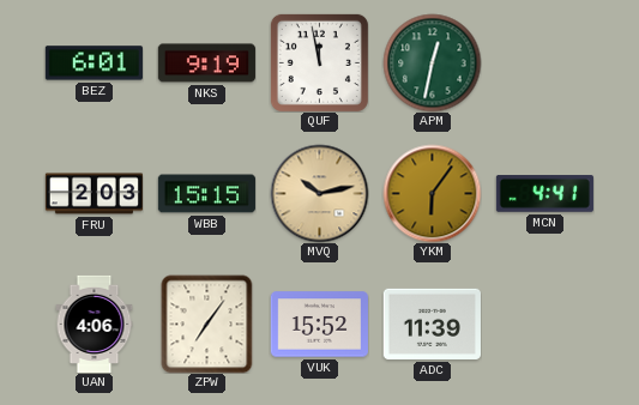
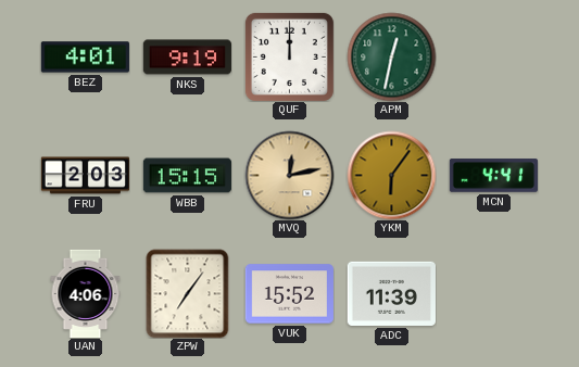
BEZ: 6:01 -> 4:01 (85, 58)
QUF: 11:58 -> 12:00 (289, 56)
MVQ: 10:13 -> 12:13 (289, 175)
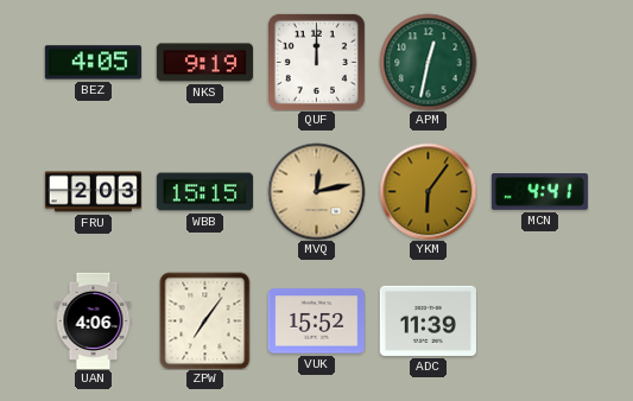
BEZ: 4:01 -> 4:05 (93, 63)
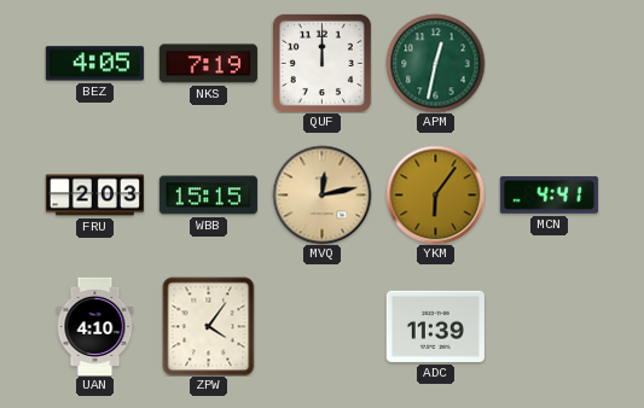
NKS: 9:19 -> 7:19 (208, 64)
UAN: 4:06 -> 4:10 (95, 326)
ZPW: 7:06 -> 4:06 (209, 326)
VUK: 15:52 -> none (316, 322)
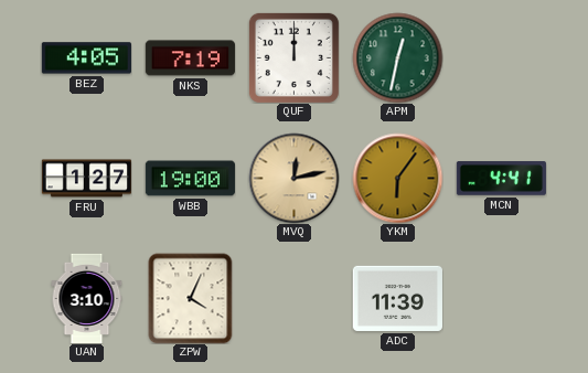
FRU: 2:03 -> 1:27 (86, 179)
WBB: 15:15 -> 19:00 (190, 179)
UAN: 4:10 -> 3:10 (87, 298)
ZPW: 4:06 -> 4:04 (191, 298)
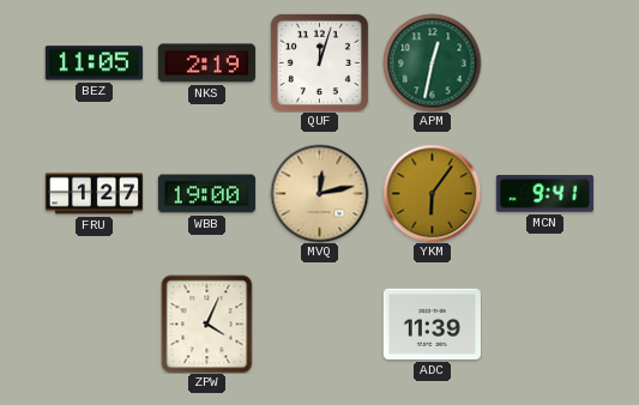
BEZ: 4:05 -> 11:05 (94, 64)
NKS: 7:19 -> 2:19 (206, 64)
QUF: 12:00 -> 12:03 (319, 62)
MCN: 4:41 -> 9:41 (544, 194)
UAN: 3:10 -> none (87, 298)
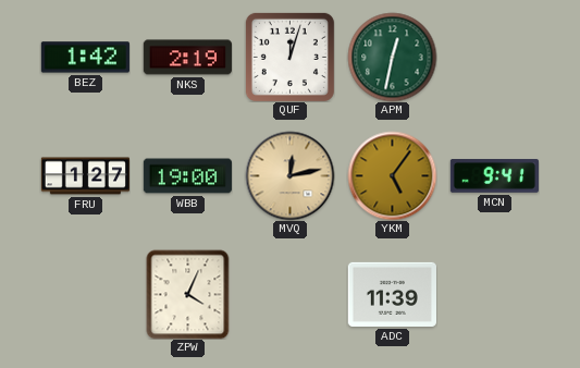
BEZ: 11:05 -> 1:42 (85, 58)
YKM: 6:06 -> 5:06 (392, 175)
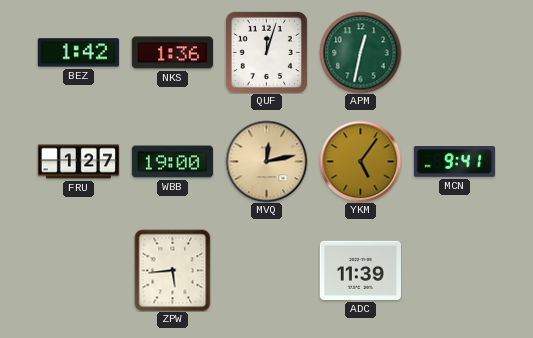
NKS: 2:19 -> 1:36 (172, 53)
ZPW: 4:04 -> 5:44 (173, 270)
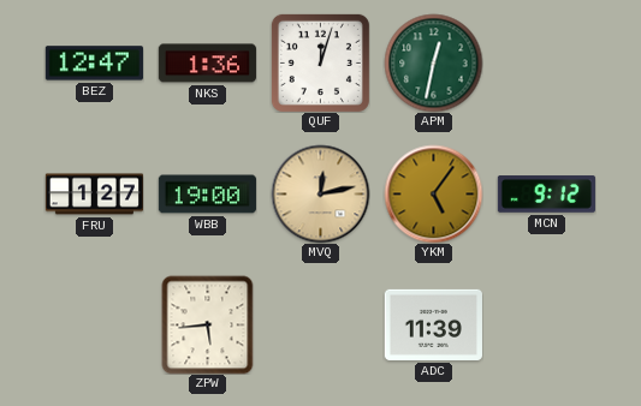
BEZ: 1:42 -> 12:47 (94, 64)
MCN: 9:41 -> 9:12 (546, 195)
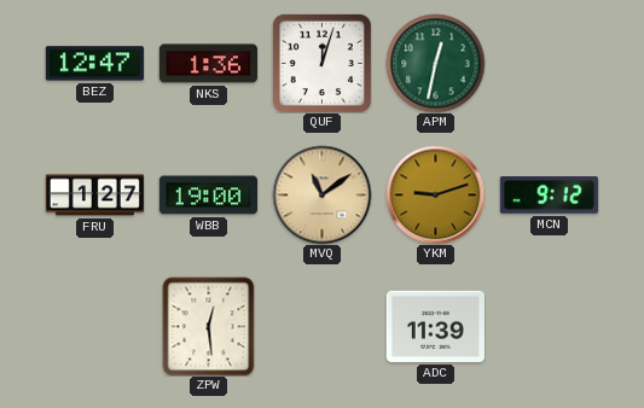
MVQ: 12:13 -> 11:09 (321, 194)
YKM: 5:06 -> 9:12 (435, 194)
ZPW: 5:44 -> 12:29 (209, 326)
